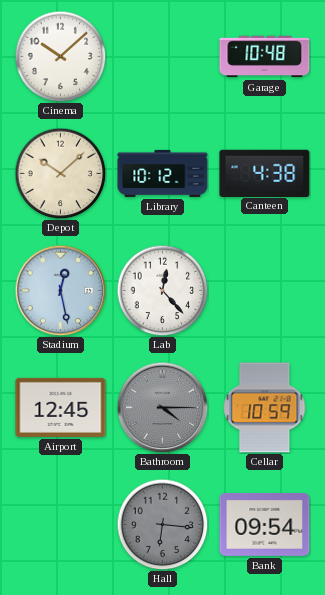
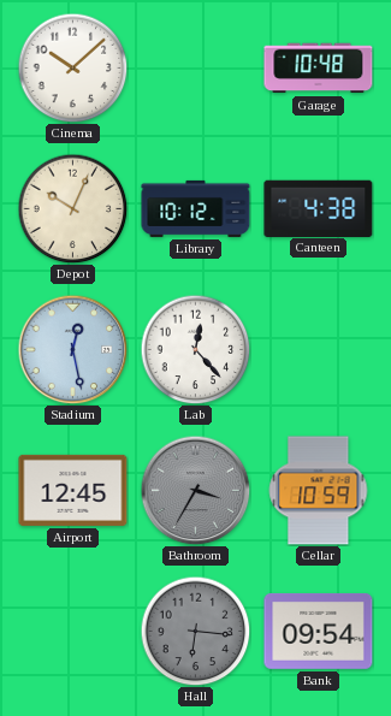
Depot: 10:08 -> 10:04 (72, 208)
Bathroom: 4:15 -> 3:35 (195, 490)
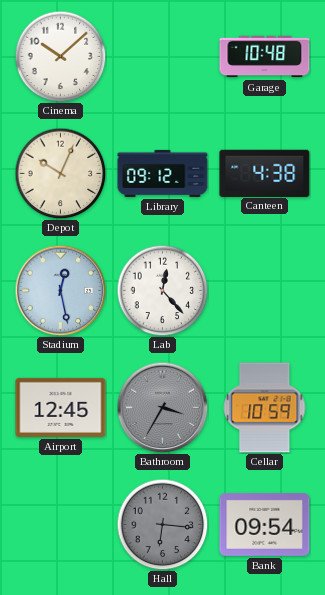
Library: 10:12 -> 09:12 (163, 173)
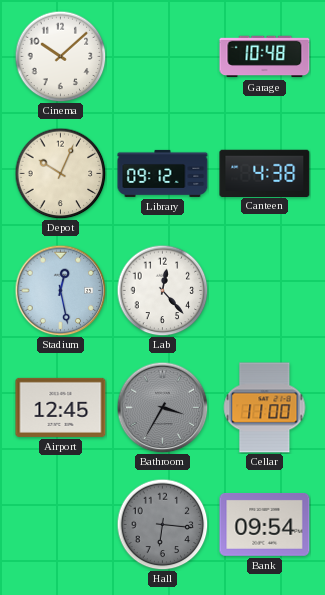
Cellar: 10:59 -> 11:00 (265, 408)
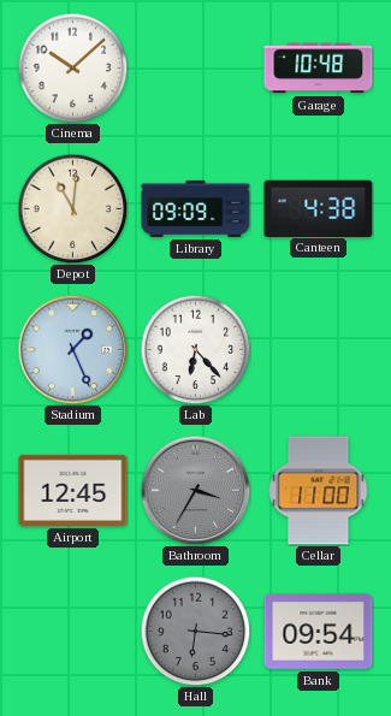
Depot: 10:04 -> 11:01 (72, 208)
Library: 09:12 -> 09:09 (196, 208)
Stadium: 12:28 -> 1:26 (72, 349)
Lab: 12:23 -> 6:23 (195, 349)
